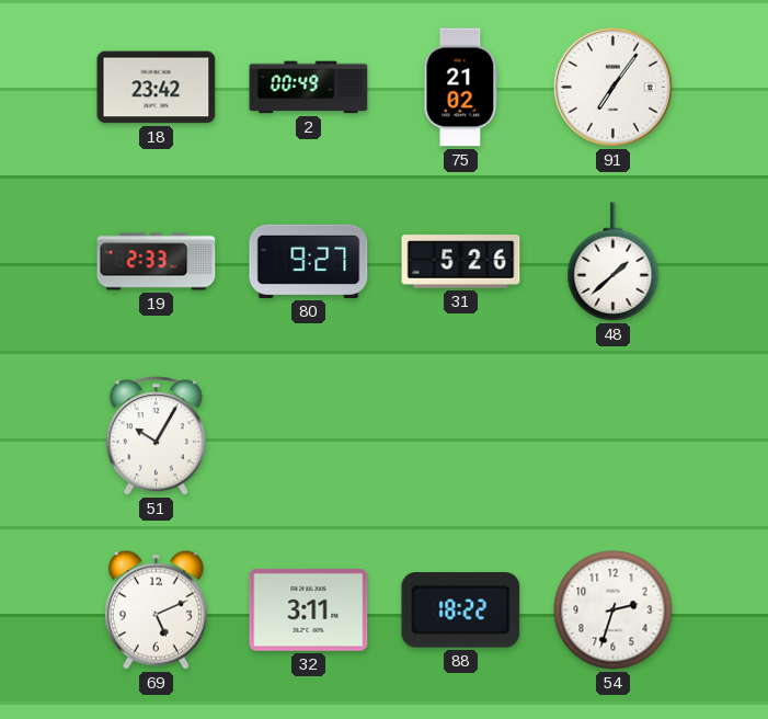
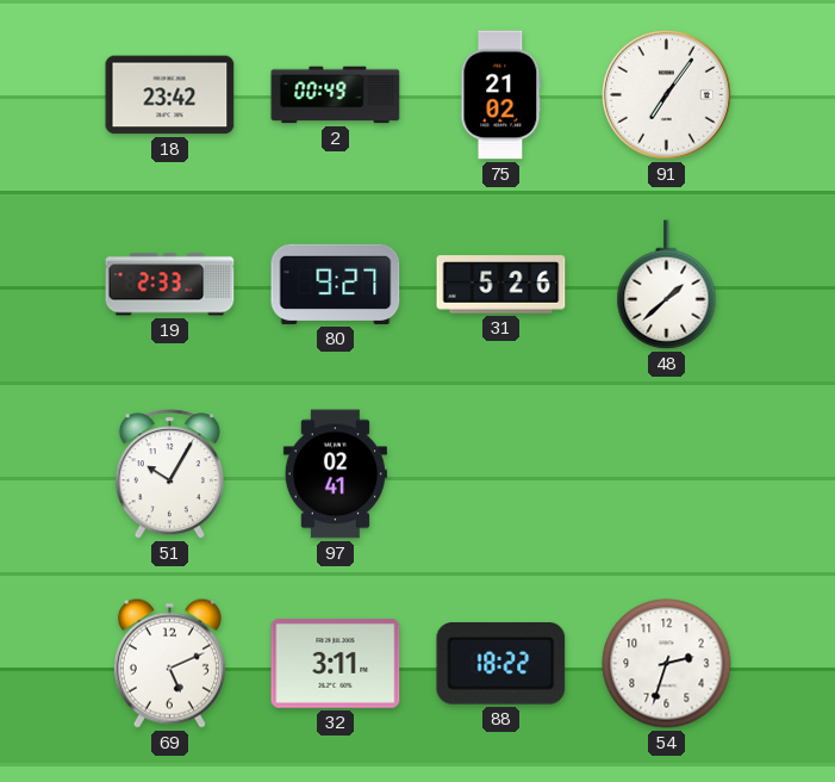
97: none -> 02:41 (335, 474)
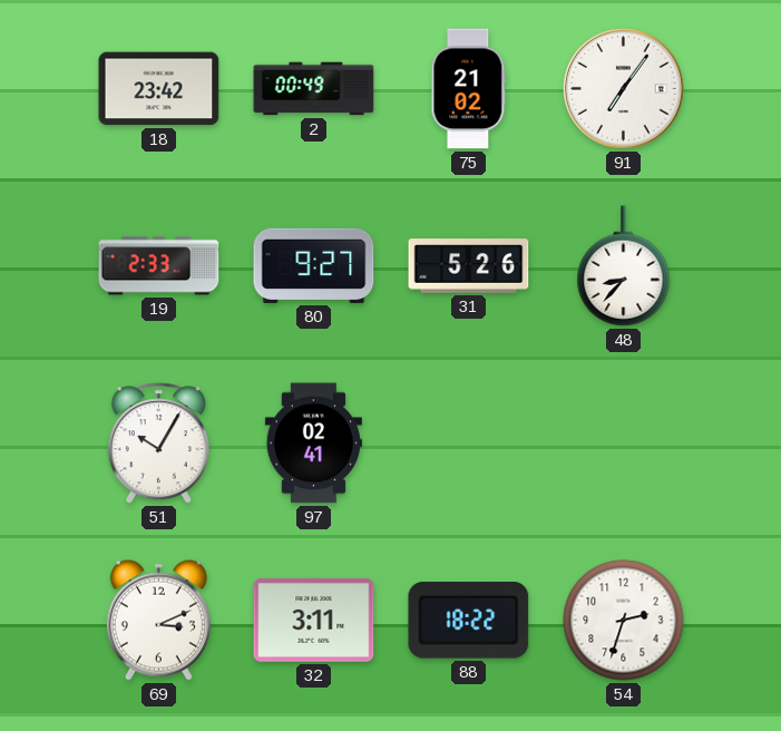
48: 1:38 -> 8:37 (624, 266)
69: 5:11 -> 3:11 (158, 620)
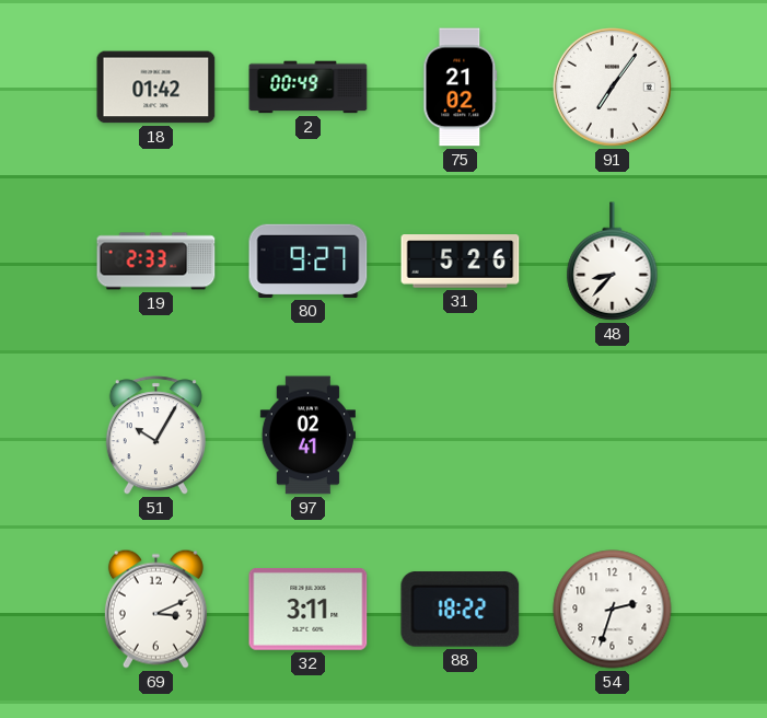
18: 23:42 -> 01:42 (156, 88)
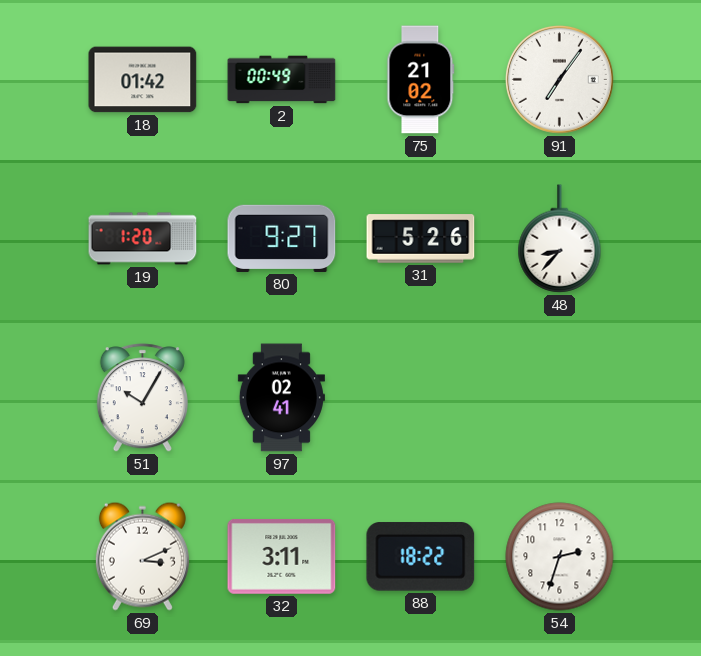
19: 2:33 -> 1:20 (143, 239)
